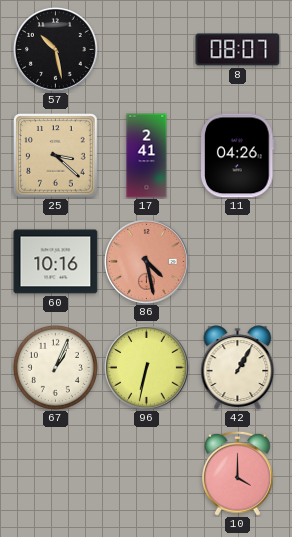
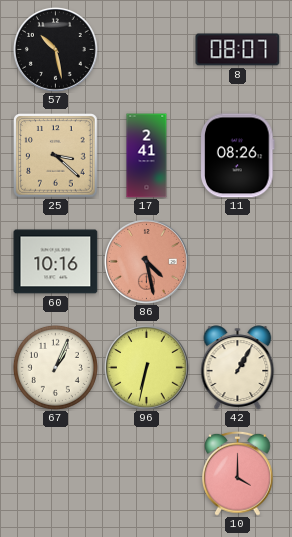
11: 04:26 -> 08:26 (238, 156)
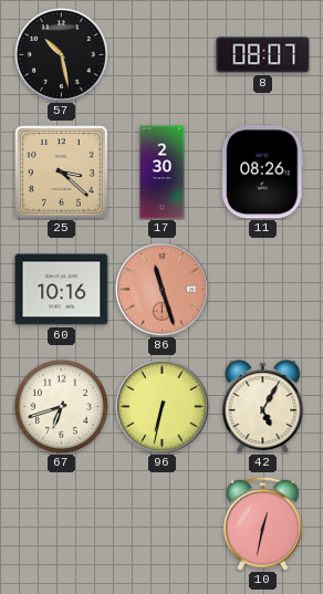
17: 2:41 -> 2:30 (163, 173)
86: 4:28 -> 11:27 (161, 289)
67: 1:04 -> 6:42 (61, 406)
42: 1:05 -> 5:05 (263, 407)
10: 4:00 -> 12:32 (263, 523)
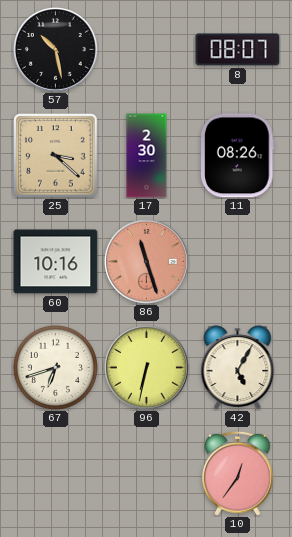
10: 12:32 -> 12:36 (238, 473)
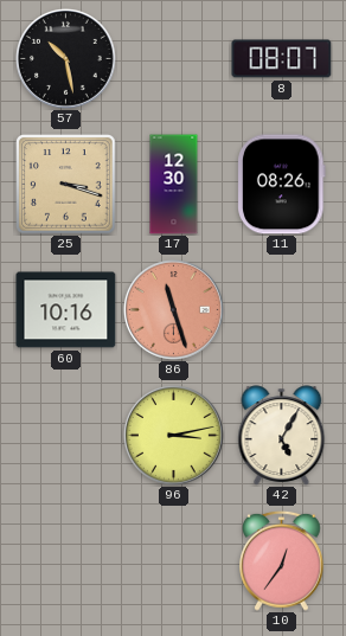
25: 3:22 -> 3:18 (66, 185)
17: 2:30 -> 12:30 (174, 185)
67: 6:42 -> none (55, 367)
96: 6:32 -> 3:13 (173, 435)
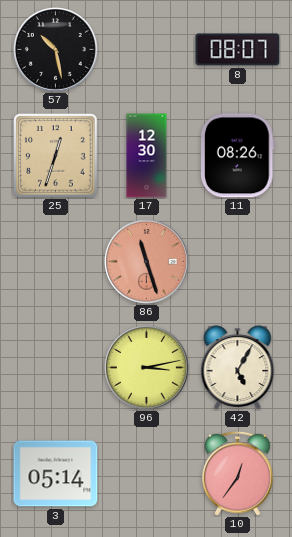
25: 3:18 -> 12:33 (56, 156)
60: 10:16 -> none (66, 310)
3: none -> 05:14 (56, 474)
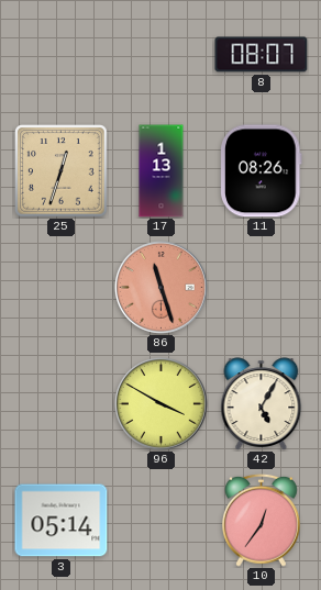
57: 10:28 -> none (55, 49)
17: 12:30 -> 1:13 (162, 171)
96: 3:13 -> 3:50 (160, 403)
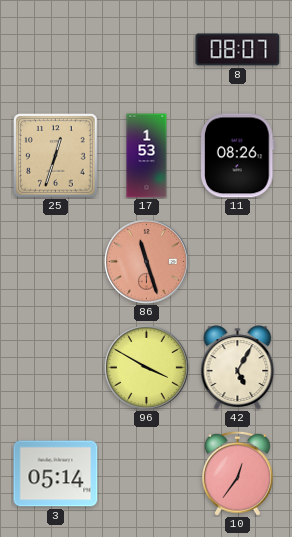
17: 1:13 -> 1:53 (147, 156)
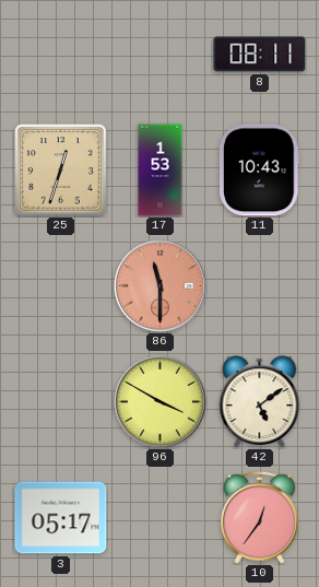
8: 08:07 -> 08:11 (260, 55)
11: 08:26 -> 10:43 (260, 171)
86: 11:27 -> 11:30 (159, 285)
42: 5:05 -> 5:09 (260, 402)
3: 05:14 -> 05:17 (61, 518)
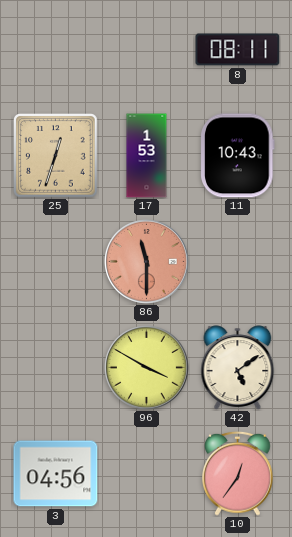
3: 05:17 -> 04:56 (56, 474)
